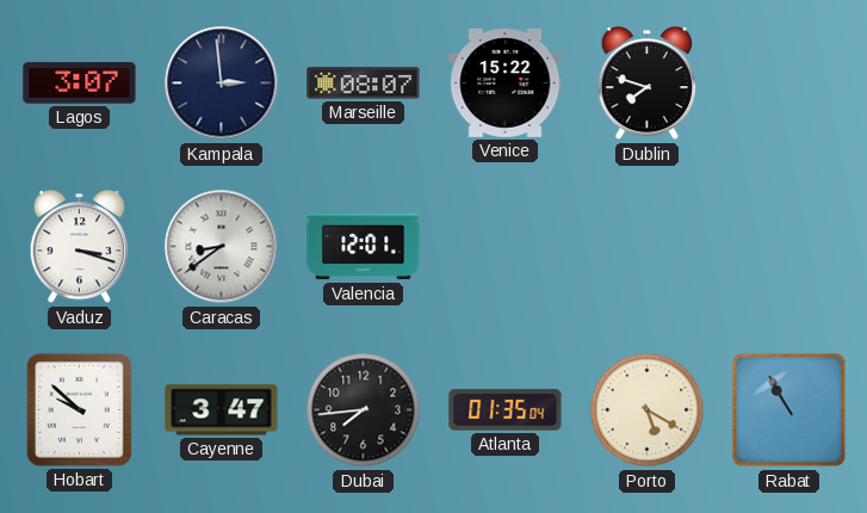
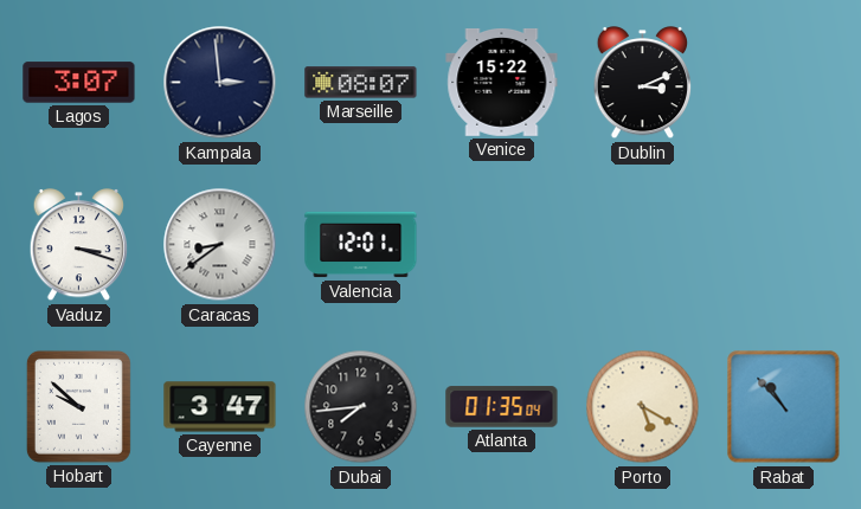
Dublin: 7:48 -> 3:11 (643, 84)
Rabat: 10:55 -> 10:53 (784, 407)
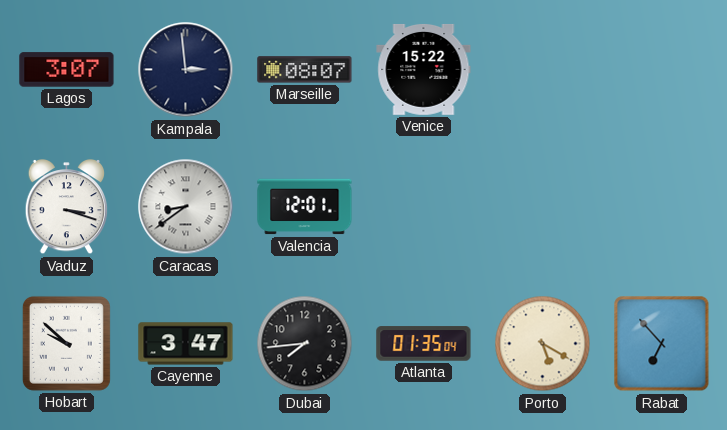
Dublin: 3:11 -> none (643, 84)
Rabat: 10:53 -> 6:53 (662, 344)
